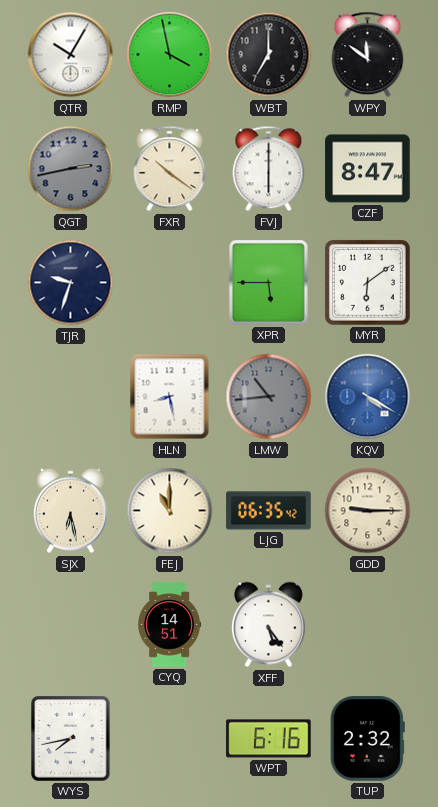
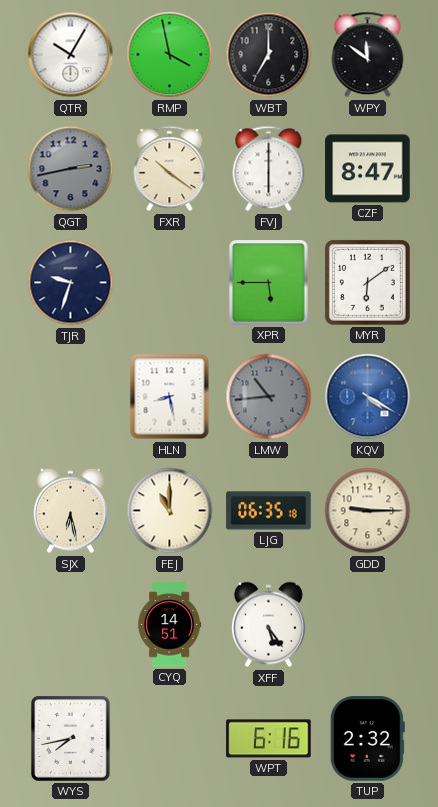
LJG: 06:35:42 -> 06:35:18 (269, 511)
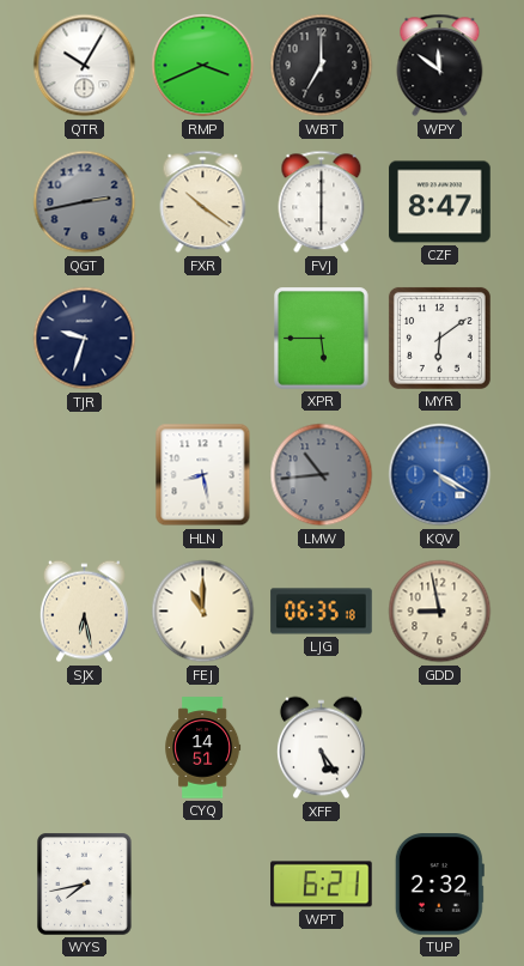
RMP: 3:58 -> 3:41 (203, 66)
GDD: 9:15 -> 8:58 (440, 612)
WPT: 6:16 -> 6:21 (322, 885)
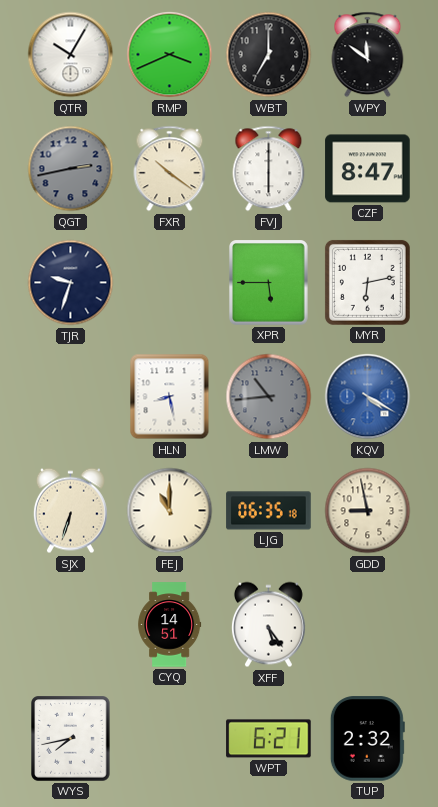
MYR: 6:09 -> 6:13 (367, 282)
SJX: 6:28 -> 6:33 (70, 511)
